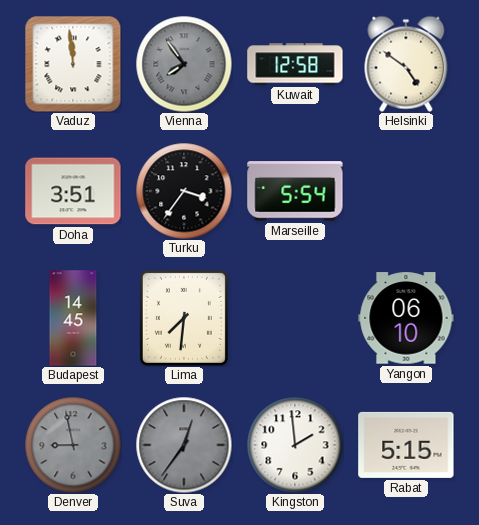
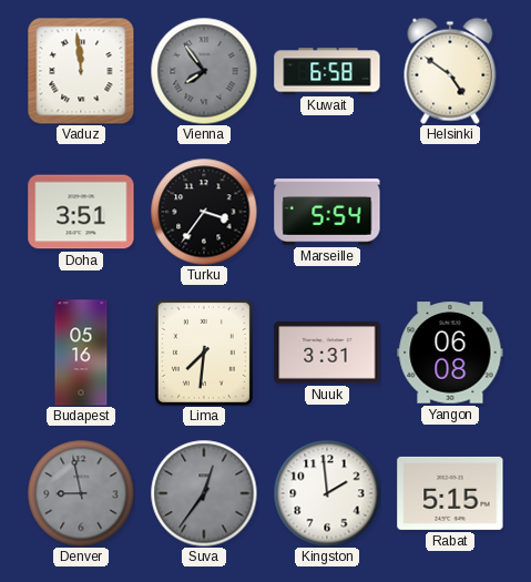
Kuwait: 12:58 -> 6:58 (327, 71)
Budapest: 14:45 -> 05:16 (81, 353)
Nuuk: none -> 3:31 (327, 354)
Yangon: 06:10 -> 06:08 (450, 353)
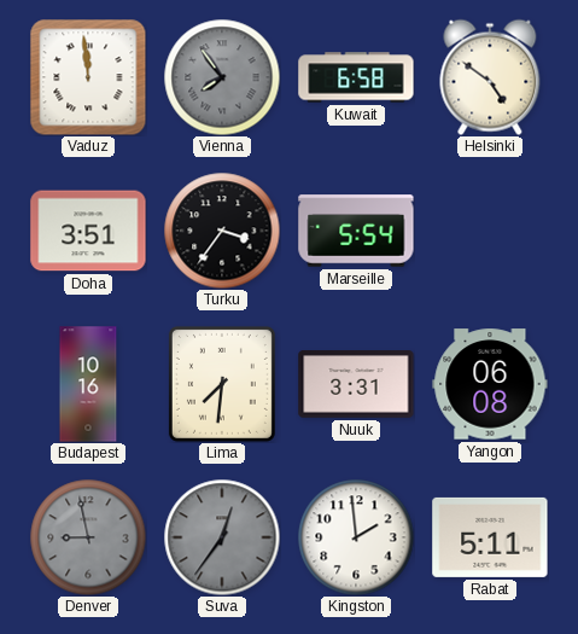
Budapest: 05:16 -> 10:16 (88, 384)
Rabat: 5:15 -> 5:11 (490, 537)
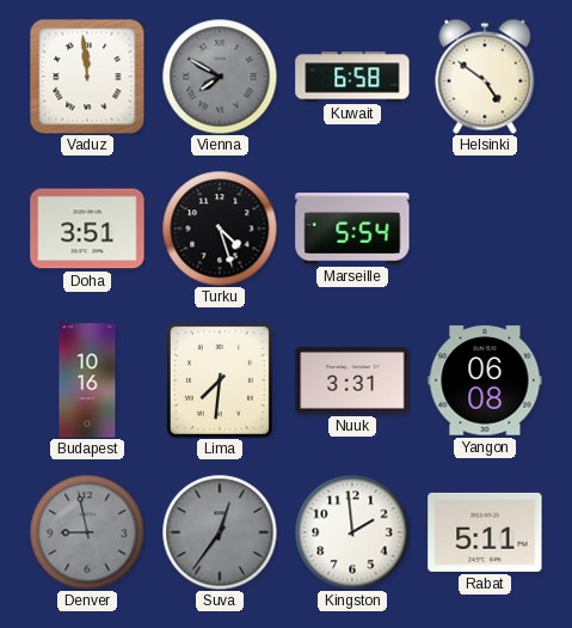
Vienna: 7:54 -> 7:50 (220, 77)
Turku: 3:36 -> 4:27 (220, 228)
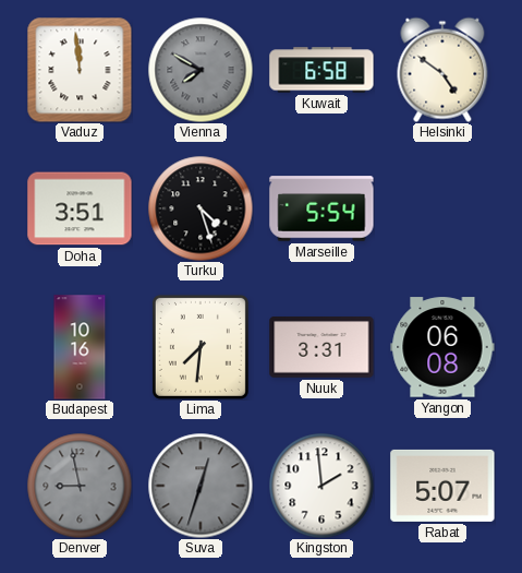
Suva: 12:36 -> 12:33 (201, 486)
Rabat: 5:11 -> 5:07 (442, 486)
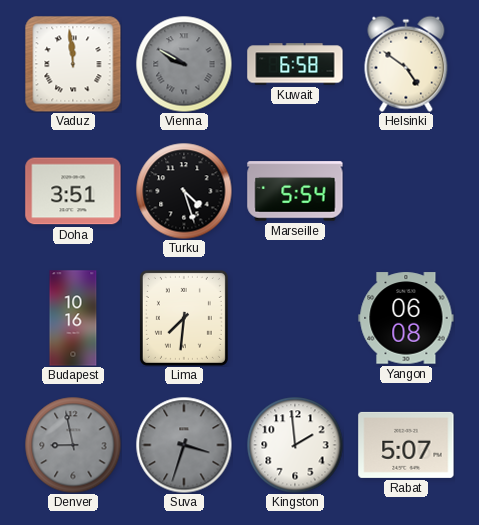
Vienna: 7:50 -> 9:50 (184, 64)
Nuuk: 3:31 -> none (321, 348)
Suva: 12:33 -> 3:33 (184, 445)
